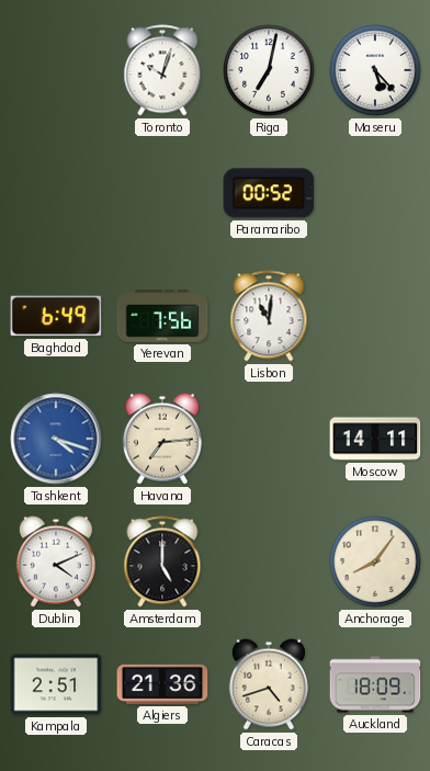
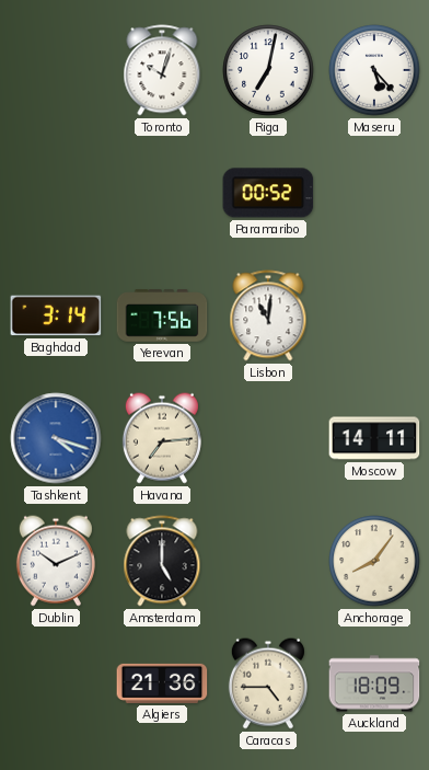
Baghdad: 6:49 -> 3:14 (56, 315)
Dublin: 4:11 -> 10:11 (56, 561)
Kampala: 2:51 -> none (56, 684)
Caracas: 4:42 -> 4:45 (268, 683)
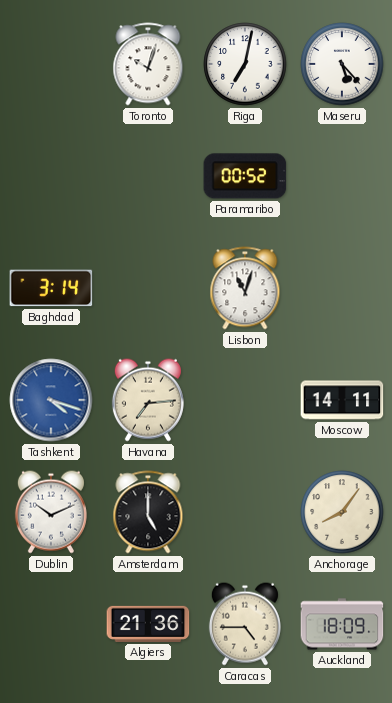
Yerevan: 7:56 -> none (162, 315)
Lisbon: 11:01 -> 11:03 (245, 288)
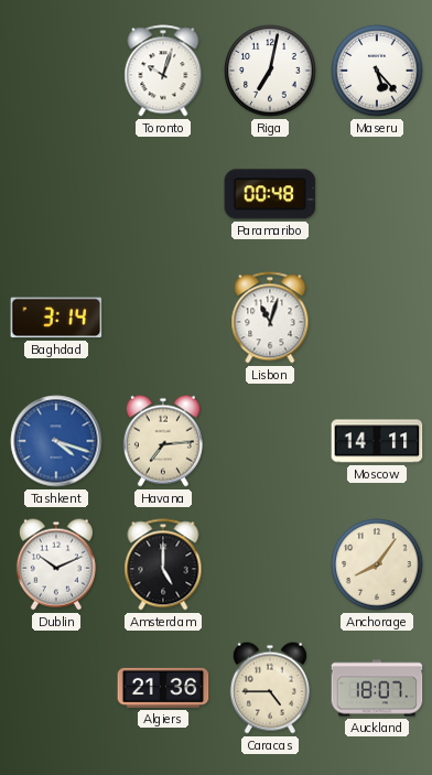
Paramaribo: 00:52 -> 00:48 (270, 194)
Auckland: 18:09 -> 18:07 (377, 688)
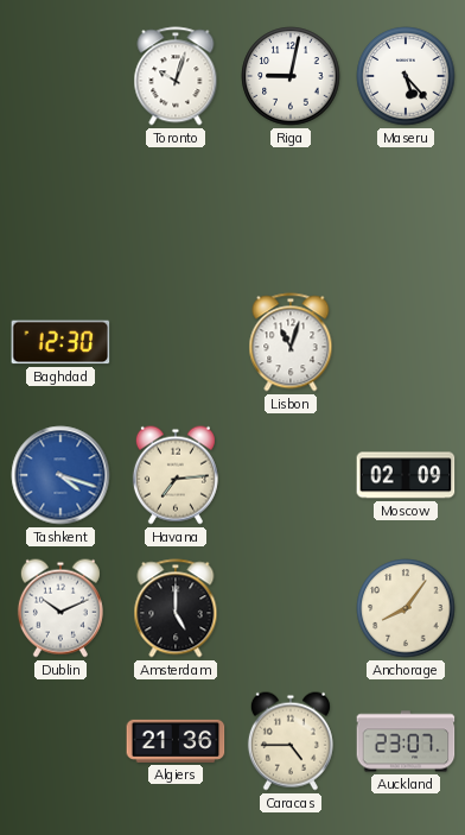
Riga: 7:02 -> 9:02 (291, 76)
Paramaribo: 00:48 -> none (270, 194)
Baghdad: 3:14 -> 12:30 (60, 342)
Moscow: 14:11 -> 02:09 (406, 475)
Auckland: 18:07 -> 23:07 (406, 741)
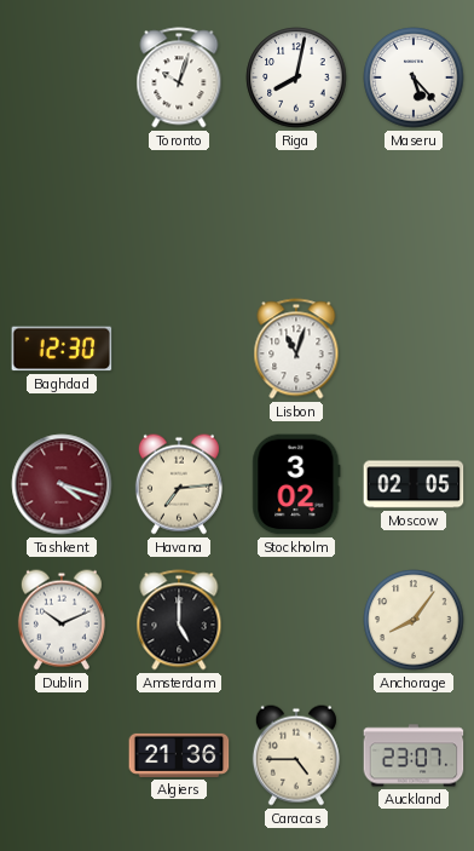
Riga: 9:02 -> 8:02 (296, 77)
Tashkent dial: blue -> burgundy (62, 484)
Stockholm: none -> 3:02 (296, 484)
Moscow: 02:09 -> 02:05 (414, 484)
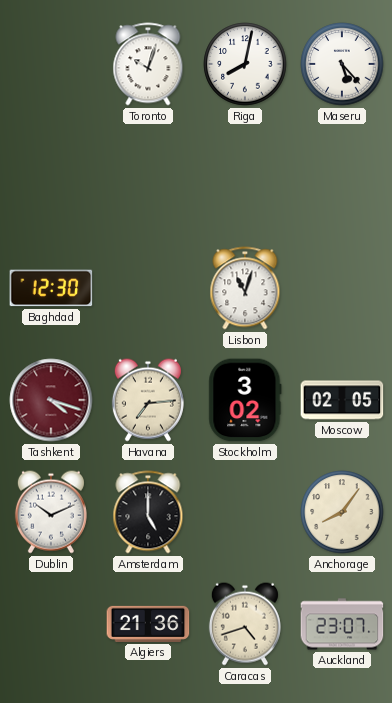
Caracas: 4:45 -> 4:42 (245, 624)
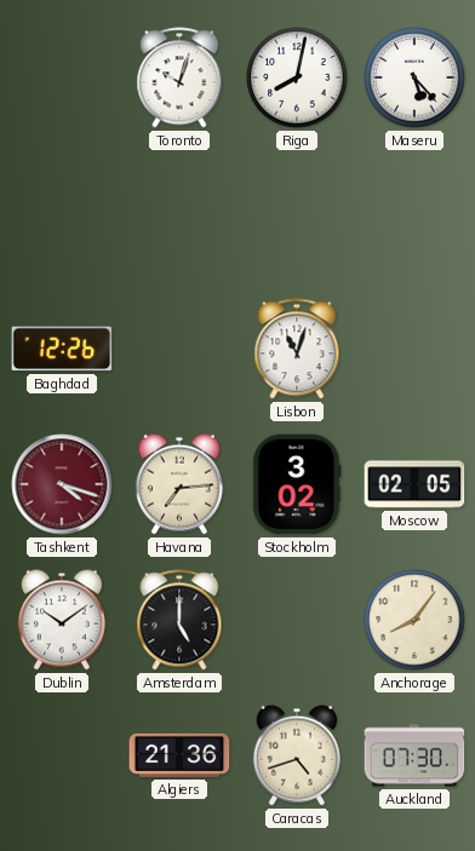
Baghdad: 12:30 -> 12:26 (62, 349)
Dublin: 10:11 -> 10:09 (62, 620)
Auckland: 23:07 -> 07:30 (414, 755)
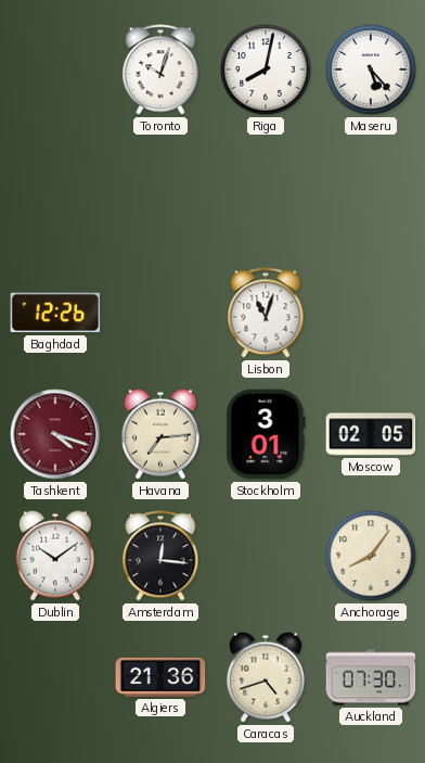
Stockholm: 3:02 -> 3:01 (266, 434)
Amsterdam: 5:00 -> 12:16 (160, 556)
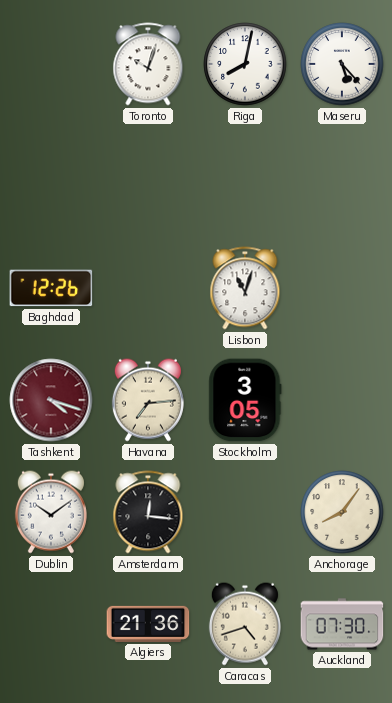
Stockholm: 3:01 -> 3:05 (245, 400)
Moscow: 02:05 -> none (371, 434)
